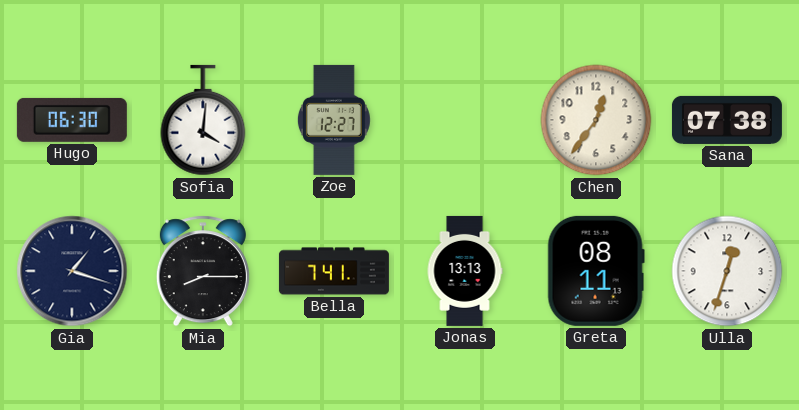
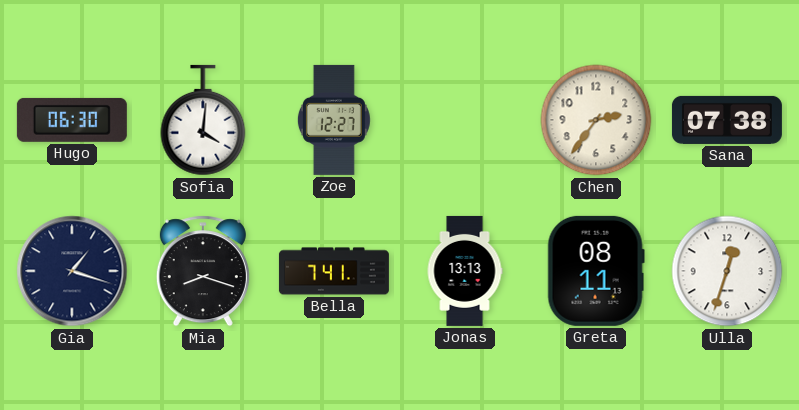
Chen: 12:36 -> 2:36 (596, 120)
Mia: 8:15 -> 8:18 (203, 271)
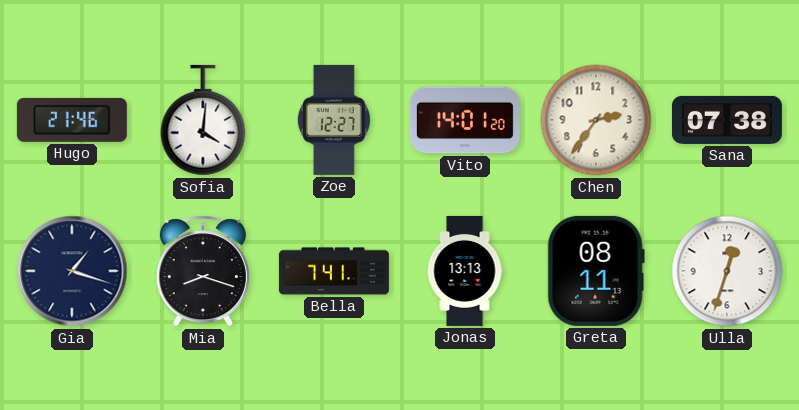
Hugo: 06:30 -> 21:46 (72, 120)
Vito: none -> 14:01 (465, 120)
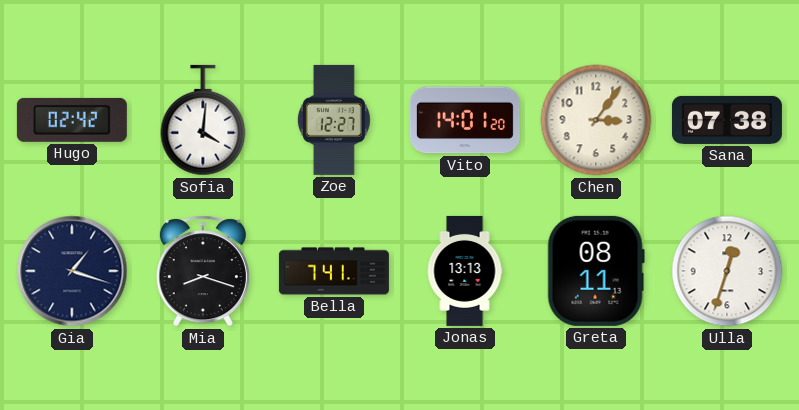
Hugo: 21:46 -> 02:42 (72, 120)
Chen: 2:36 -> 3:06 (596, 120)
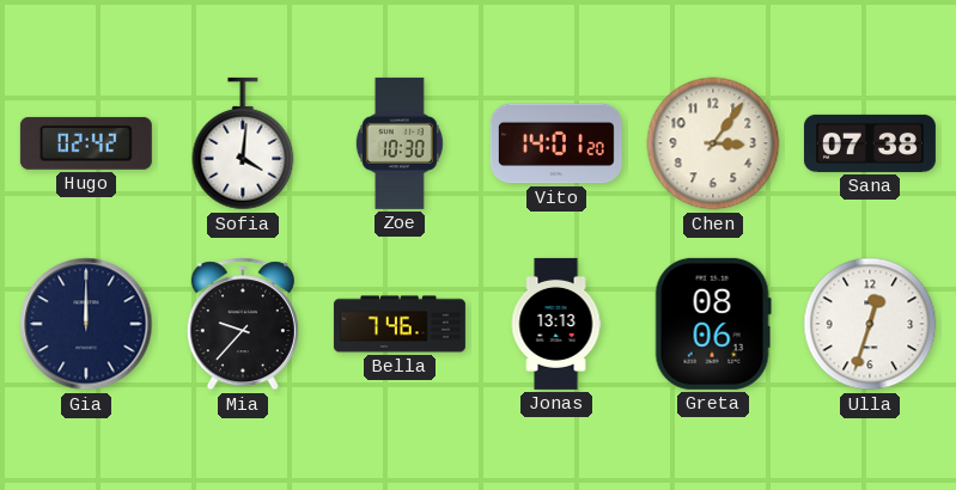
Zoe: 12:27 -> 10:30 (400, 143)
Gia: 1:18 -> 12:00 (86, 324)
Mia: 8:18 -> 9:37 (243, 324)
Bella: 7:41 -> 7:46 (400, 324)
Greta: 08:11 -> 08:06 (713, 324)
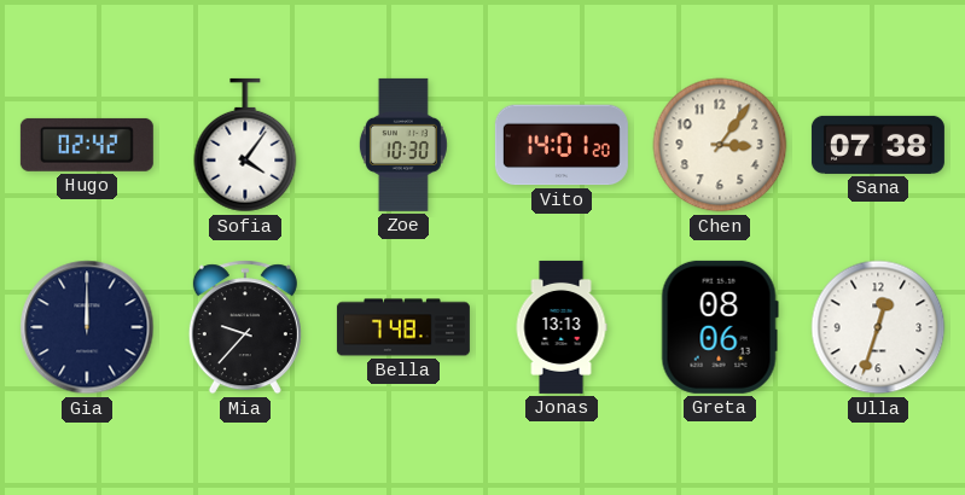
Sofia: 4:01 -> 4:06 (245, 145)
Bella: 7:46 -> 7:48 (403, 327)
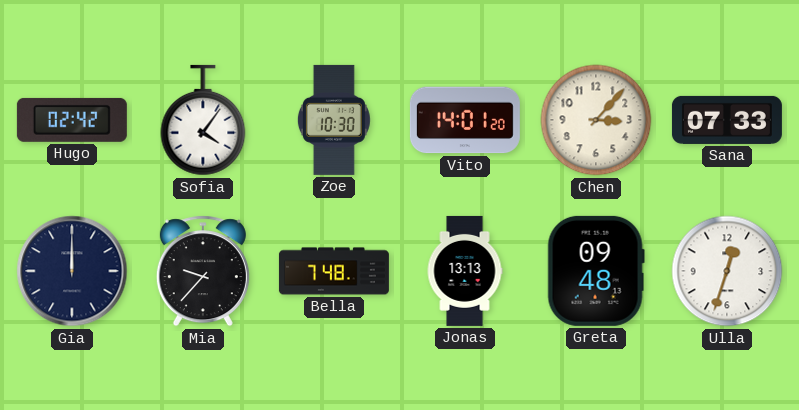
Chen: 3:06 -> 3:07 (596, 120)
Sana: 07:38 -> 07:33 (727, 120)
Greta: 08:06 -> 09:48 (596, 271)
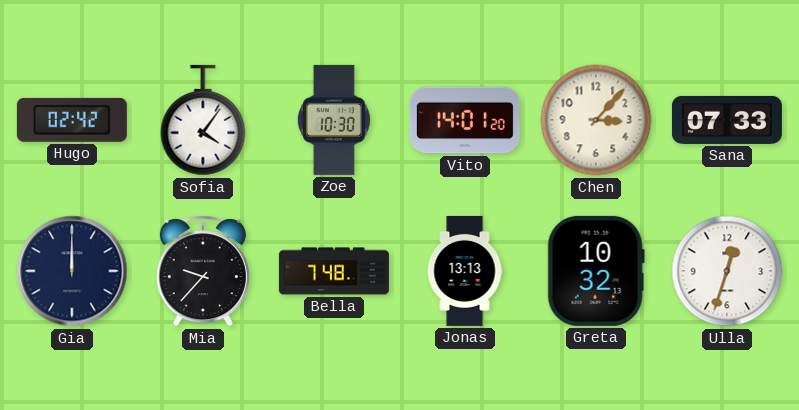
Greta: 09:48 -> 10:32 (596, 271)
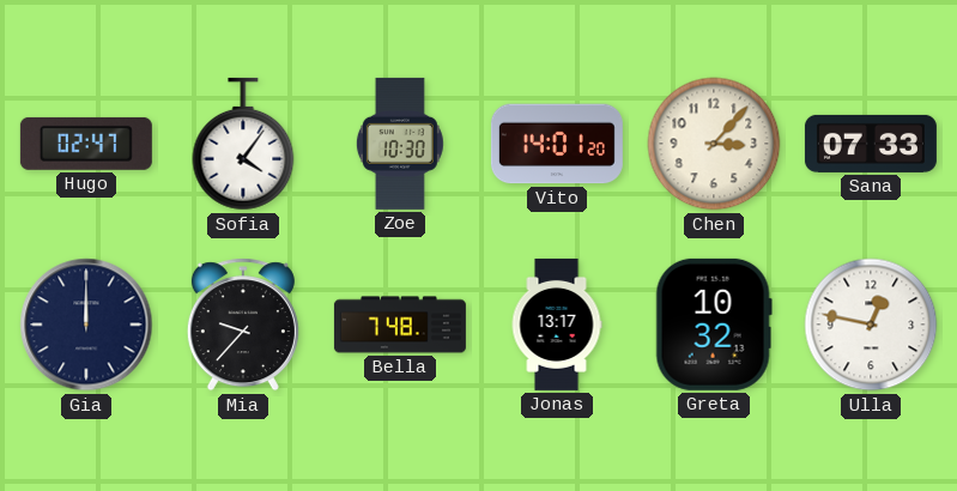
Hugo: 02:42 -> 02:47 (86, 144)
Jonas: 13:13 -> 13:17 (557, 325)
Ulla: 12:33 -> 12:47 (871, 325)
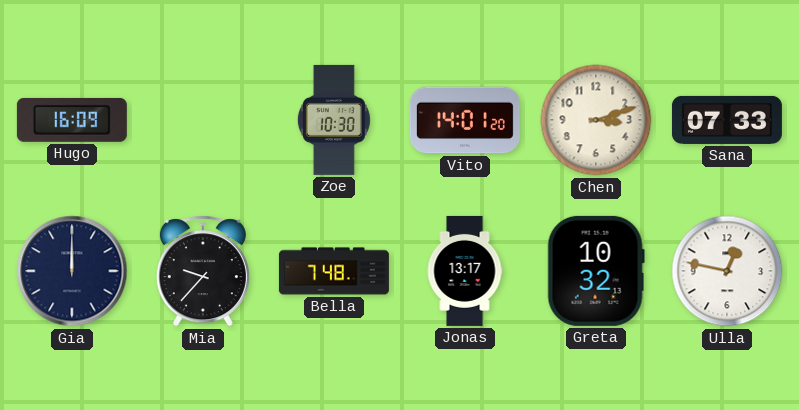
Hugo: 02:47 -> 16:09 (72, 120)
Sofia: 4:06 -> none (243, 144)
Chen: 3:07 -> 3:12 (596, 120)
